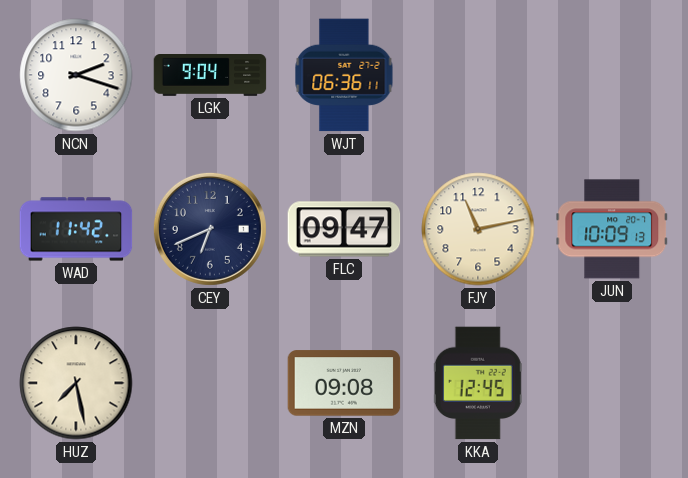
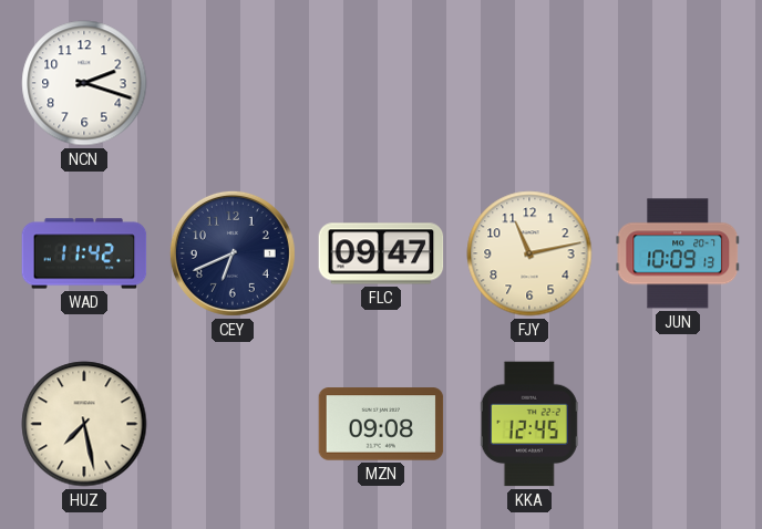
LGK: 9:04 -> none (210, 76)
WJT: 06:36 -> none (344, 75)
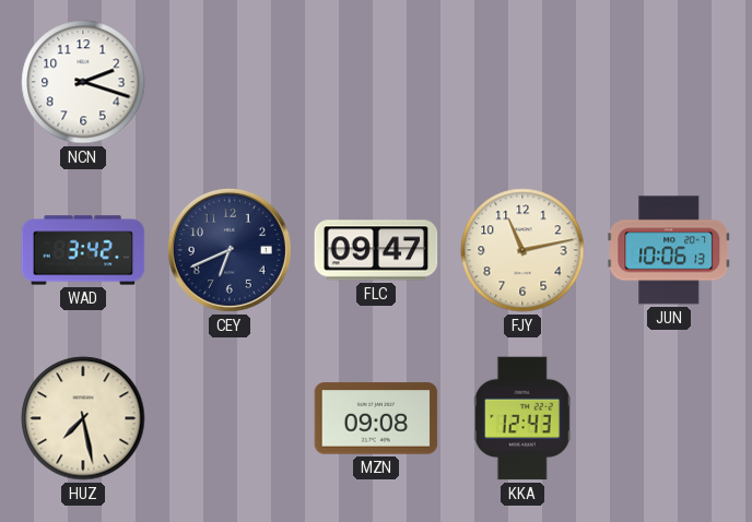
WAD: 11:42 -> 3:42 (83, 250)
JUN: 10:09 -> 10:06 (669, 250)
KKA: 12:45 -> 12:43 (522, 418)
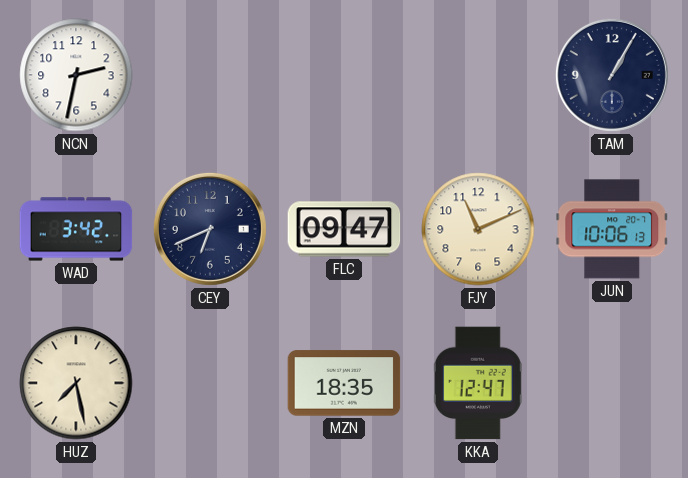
NCN: 2:18 -> 2:32 (76, 75)
TAM: none -> 1:05 (612, 75)
FJY: 11:13 -> 11:11 (478, 229)
MZN: 09:08 -> 18:35 (344, 383)
KKA: 12:43 -> 12:47 (478, 383)
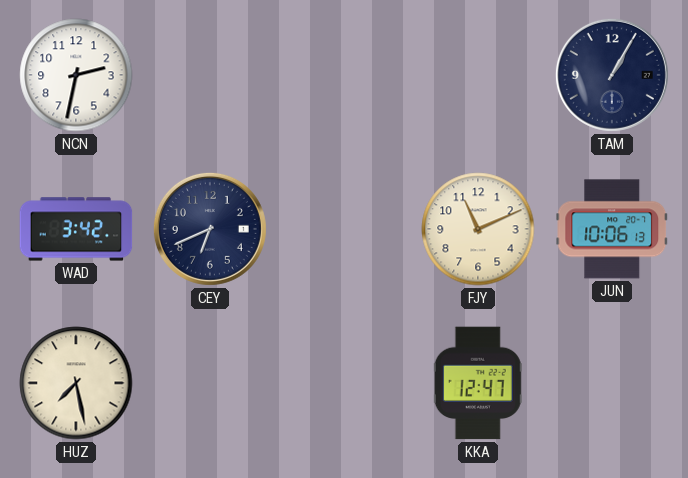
FLC: 09:47 -> none (344, 229)
MZN: 18:35 -> none (344, 383)
